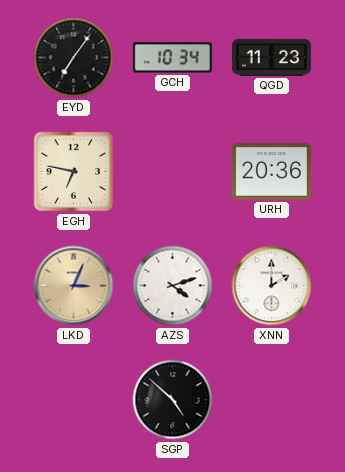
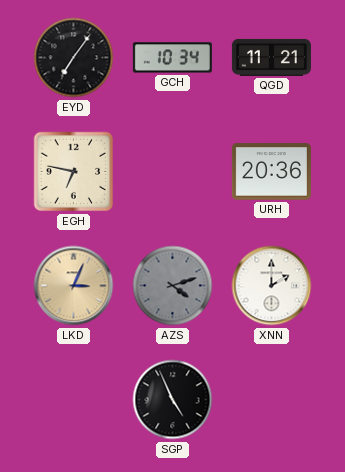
QGD: 11:23 -> 11:21 (271, 57)
AZS dial: white -> grey (173, 286)
SGP: 4:52 -> 4:56 (173, 400)
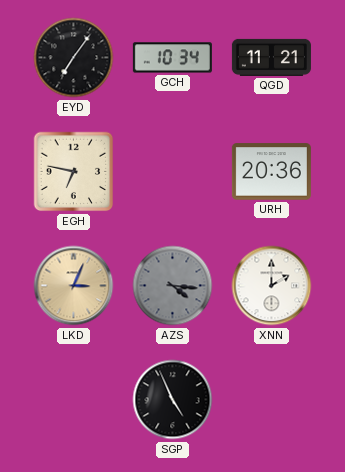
AZS: 4:12 -> 4:16 (173, 286)
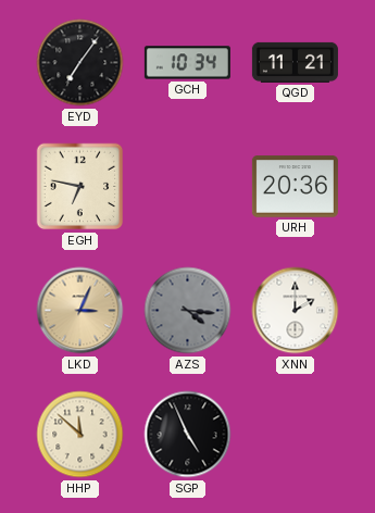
HHP: none -> 11:52 (80, 435)
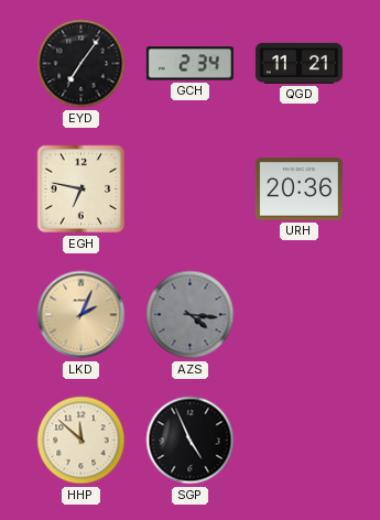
GCH: 10:34 -> 2:34 (189, 64)
LKD: 3:04 -> 2:04 (82, 315)
XNN: 2:00 -> none (296, 311)
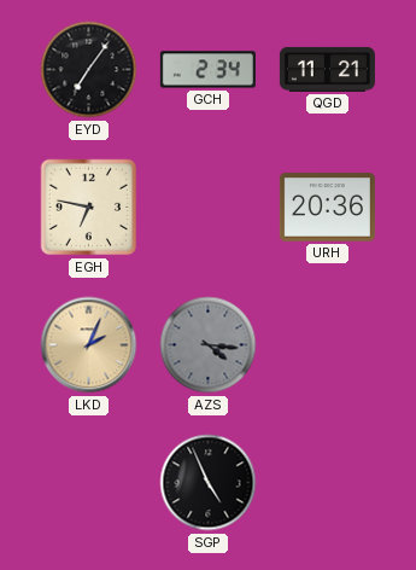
HHP: 11:52 -> none (82, 441)
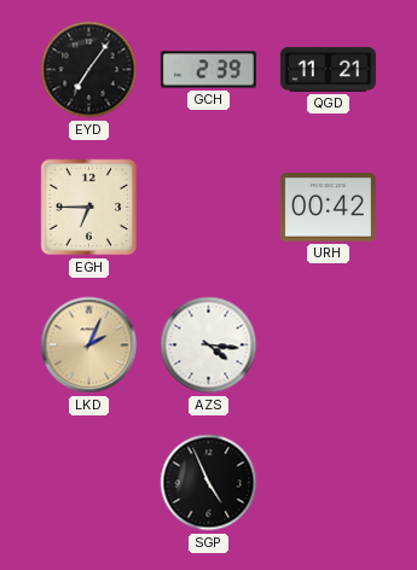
GCH: 2:34 -> 2:39 (208, 70)
EGH: 6:47 -> 6:45 (89, 208)
URH: 20:36 -> 00:42 (328, 208)
AZS dial: grey -> white (209, 345)
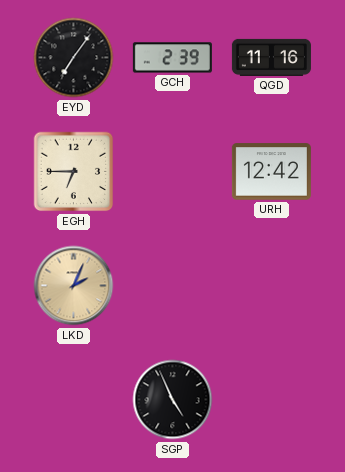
QGD: 11:21 -> 11:16 (271, 57)
URH: 00:42 -> 12:42 (271, 172)
AZS: 4:16 -> none (209, 345)
